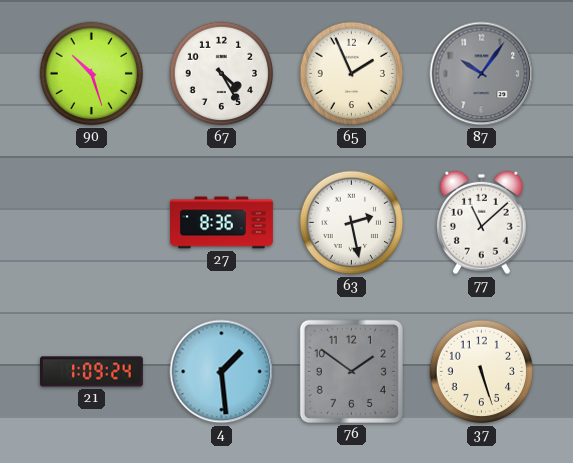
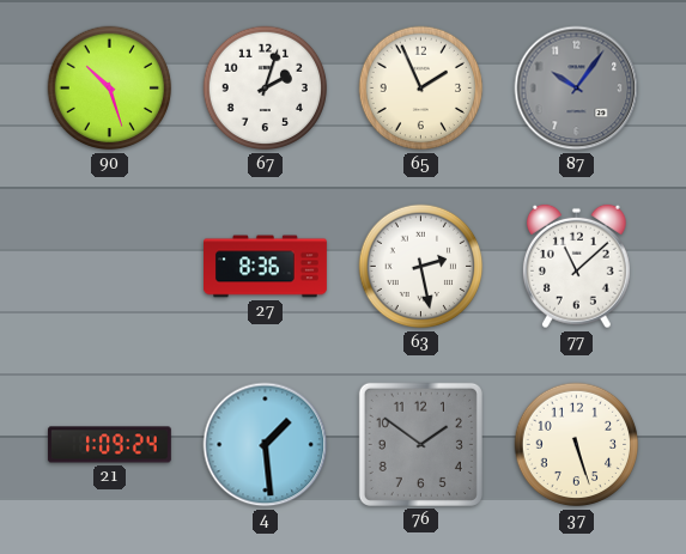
67: 4:25 -> 2:03 (266, 89)
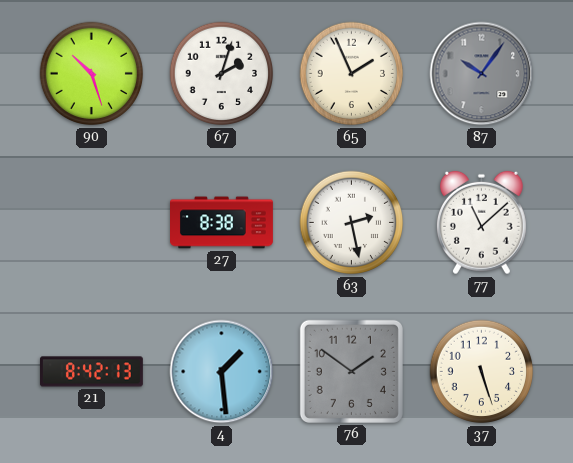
27: 8:36 -> 8:38 (222, 223)
21: 1:09 -> 8:42 (91, 372)
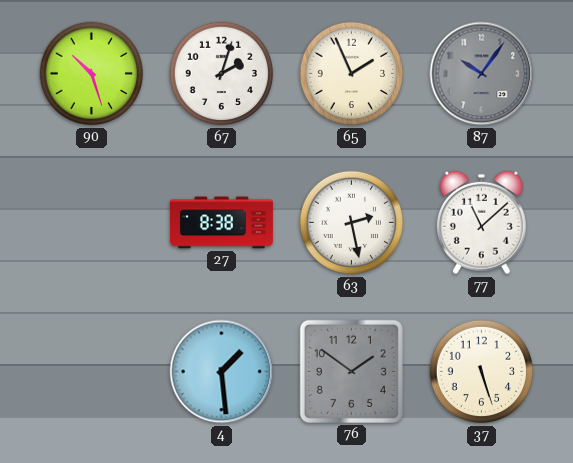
21: 8:42 -> none (91, 372)
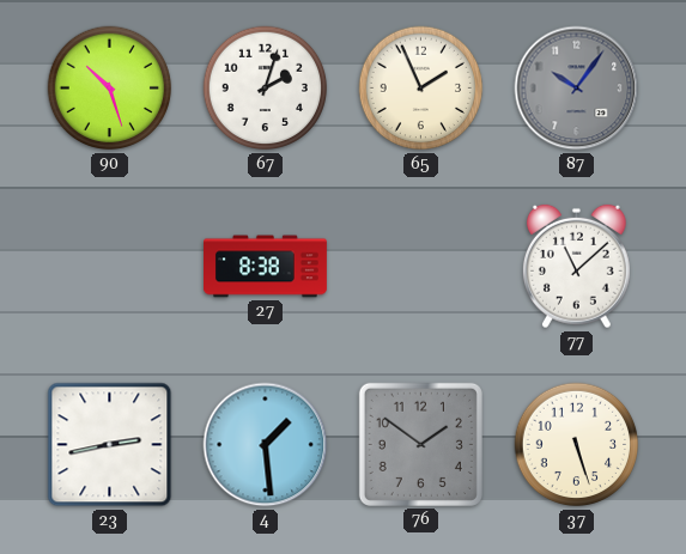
63: 2:28 -> none (352, 223)
23: none -> 2:43 (110, 445)
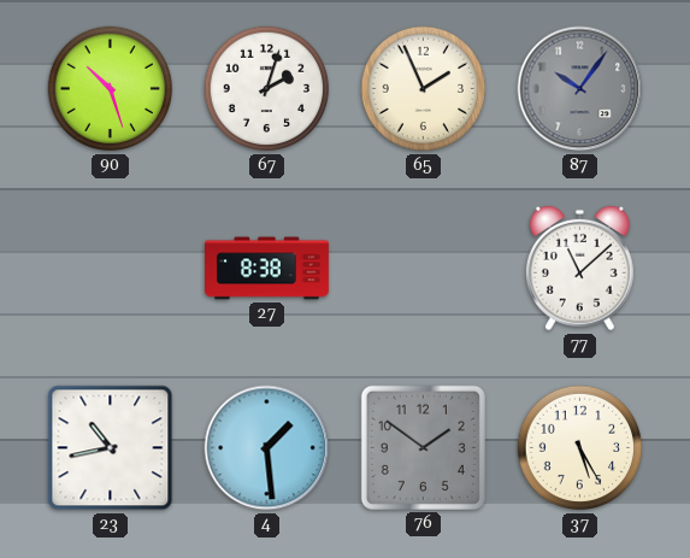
23: 2:43 -> 10:43 (111, 448)
37: 5:27 -> 5:25 (580, 448)
